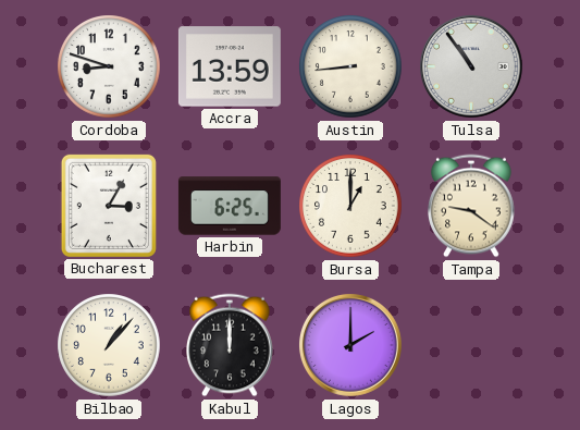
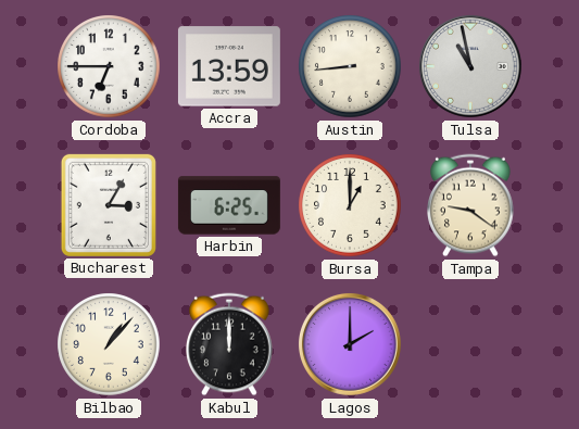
Cordoba: 8:48 -> 6:45 (109, 66)
Tulsa: 10:54 -> 10:58 (470, 66)
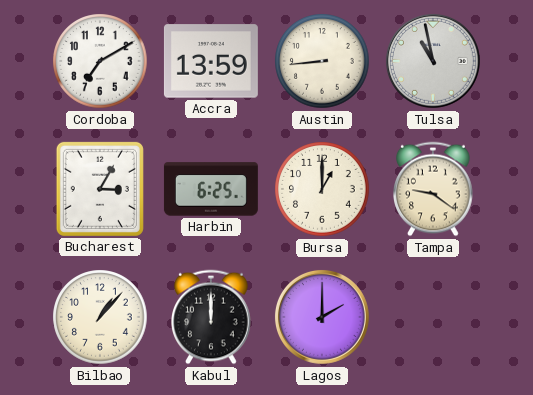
Cordoba: 6:45 -> 7:10 (100, 61)
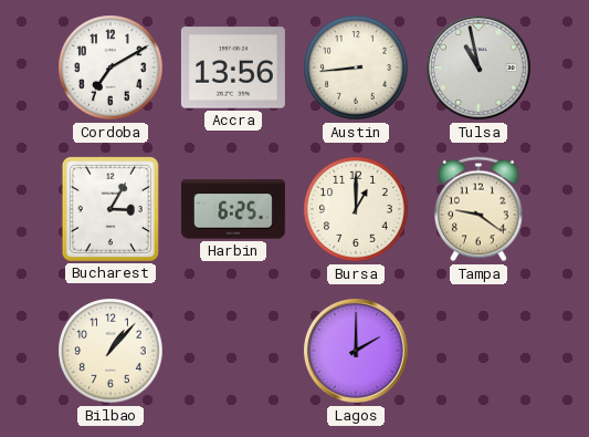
Accra: 13:59 -> 13:56 (233, 67)
Kabul: 12:00 -> none (211, 317)
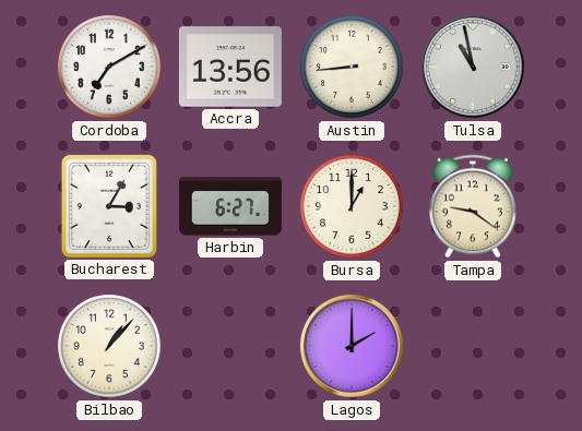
Harbin: 6:25 -> 6:27 (230, 206)
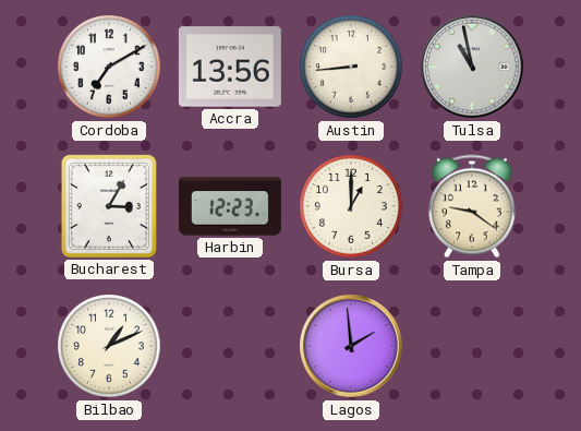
Harbin: 6:27 -> 12:23 (230, 206)
Bilbao: 1:07 -> 1:11 (109, 346)
Lagos: 2:00 -> 1:59 (351, 346)
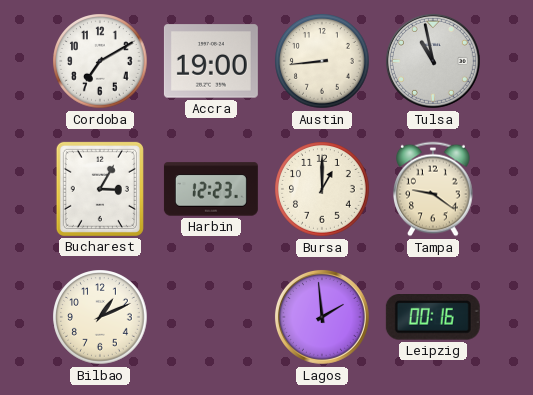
Accra: 13:56 -> 19:00 (211, 61)
Leipzig: none -> 00:16 (433, 318)
